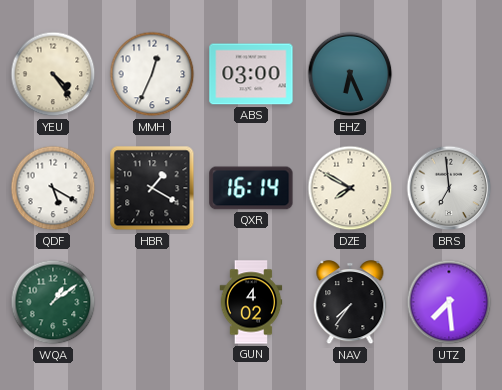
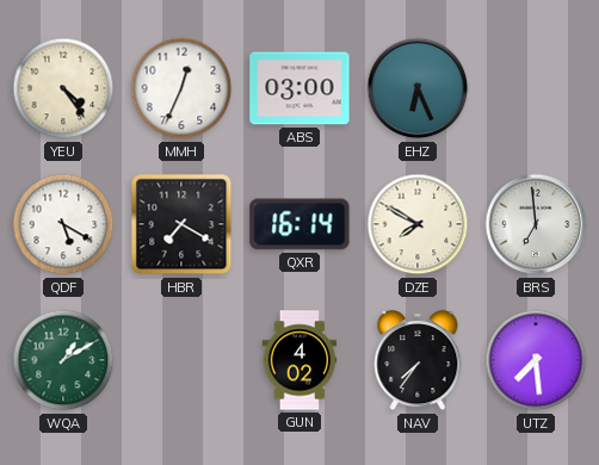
HBR: 1:20 -> 7:20 (181, 224)
WQA: 1:09 -> 1:10 (63, 360)
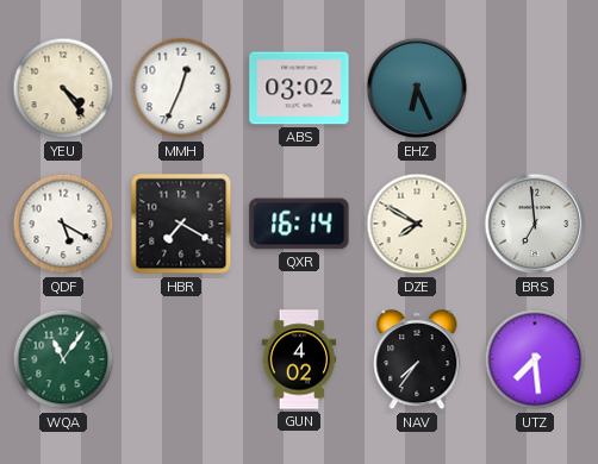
ABS: 03:00 -> 03:02 (299, 88)
WQA: 1:10 -> 11:06 (63, 359)
